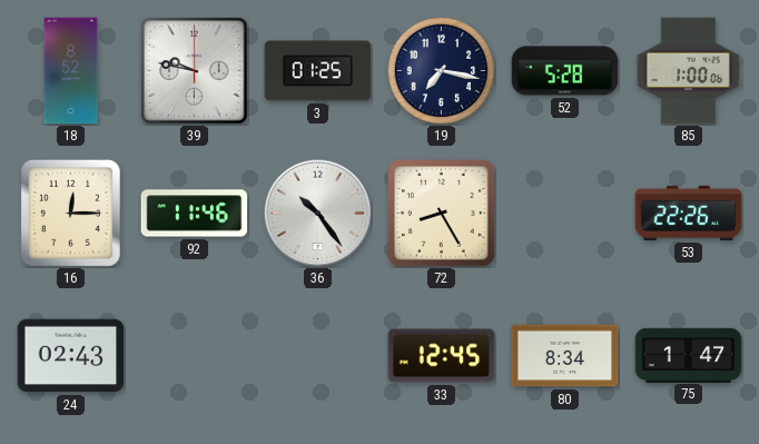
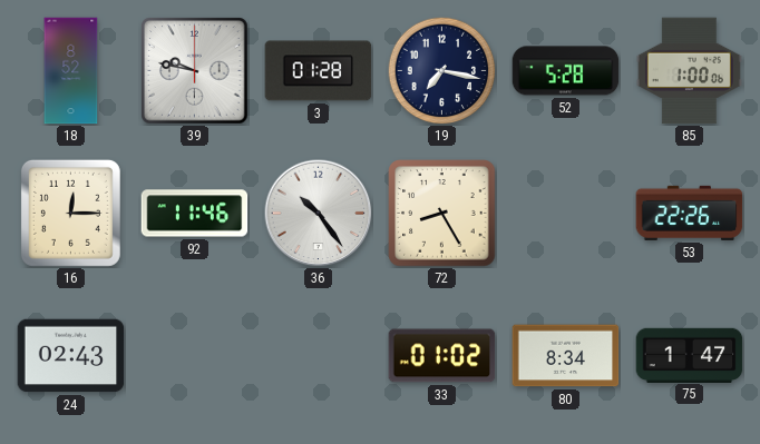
3: 01:25 -> 01:28 (319, 71)
33: 12:45 -> 01:02 (442, 356)
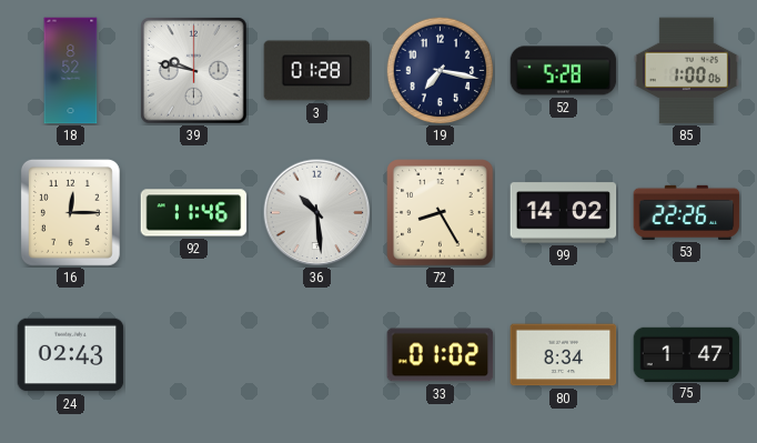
36: 10:24 -> 10:29 (317, 213)
99: none -> 14:02 (564, 213)
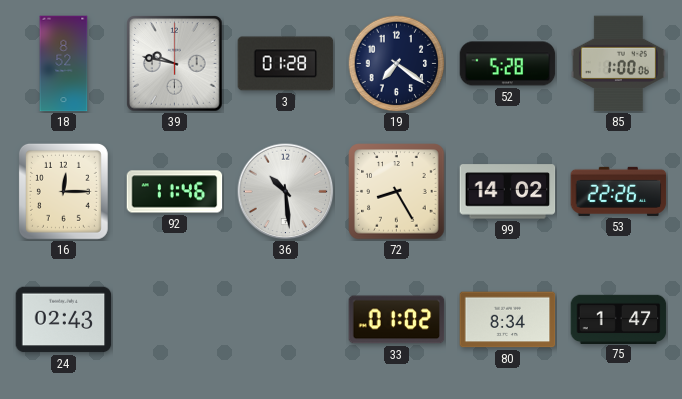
19: 7:17 -> 7:21 (396, 63)
